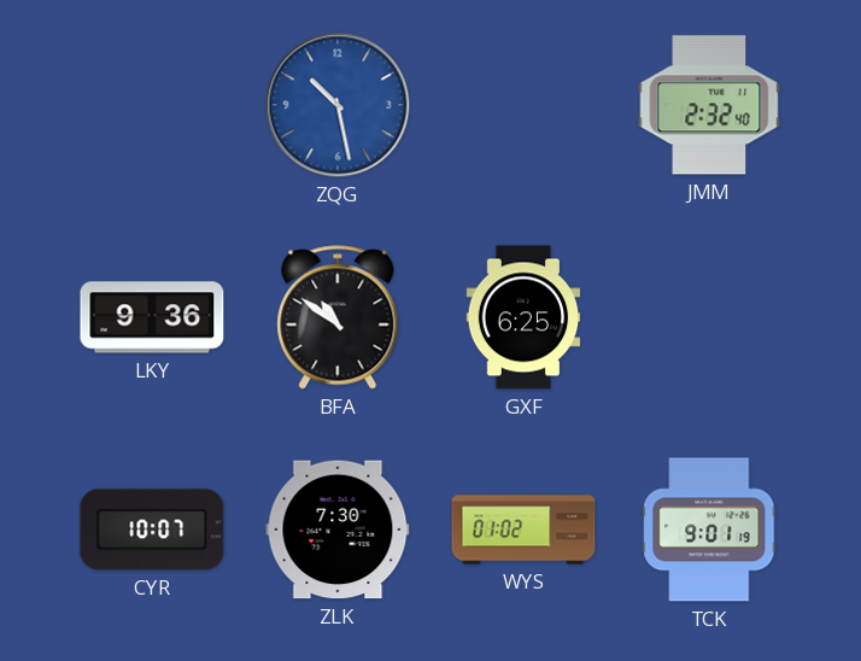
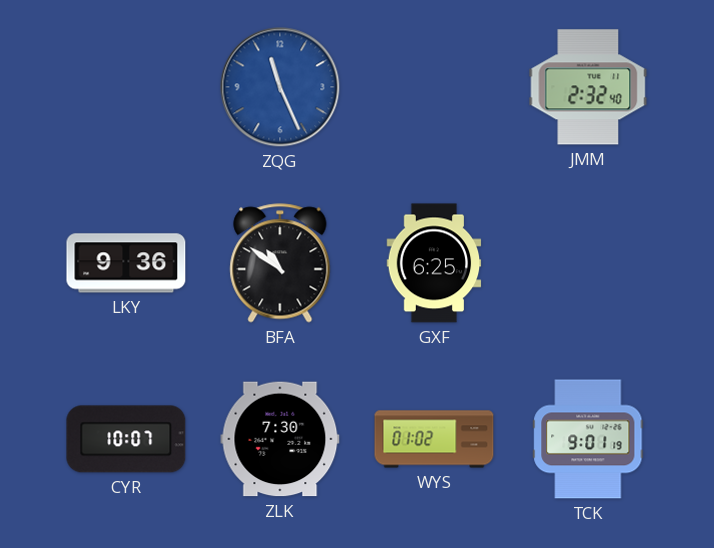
ZQG: 10:28 -> 11:26 (280, 87)
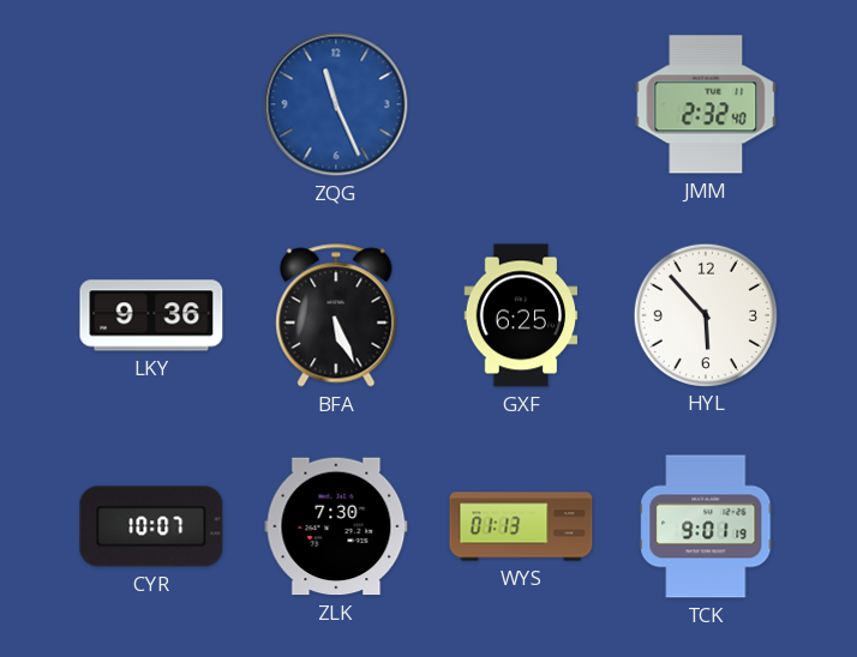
BFA: 10:51 -> 5:26 (336, 315)
HYL: none -> 5:53 (705, 314)
WYS: 01:02 -> 01:13 (521, 526)
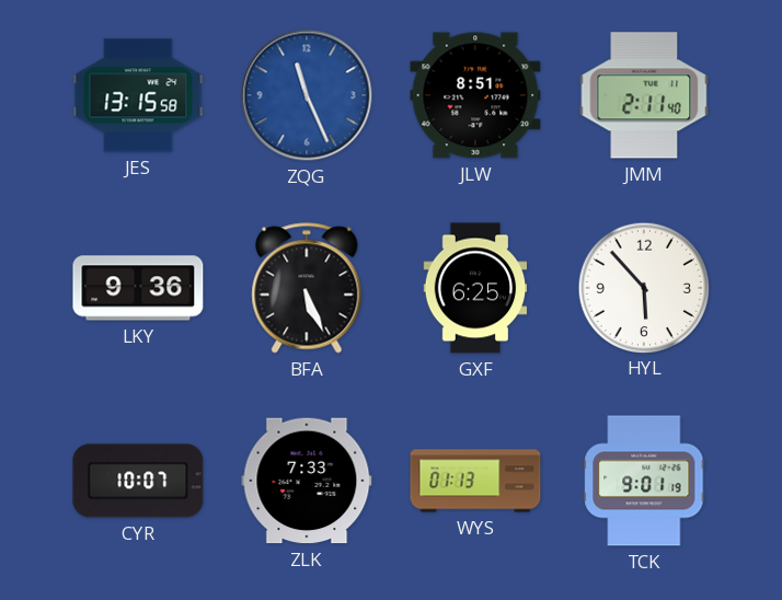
JES: none -> 13:15 (138, 95)
JLW: none -> 8:51 (475, 95)
JMM: 2:32 -> 2:11 (644, 95)
ZLK: 7:30 -> 7:33 (307, 481)
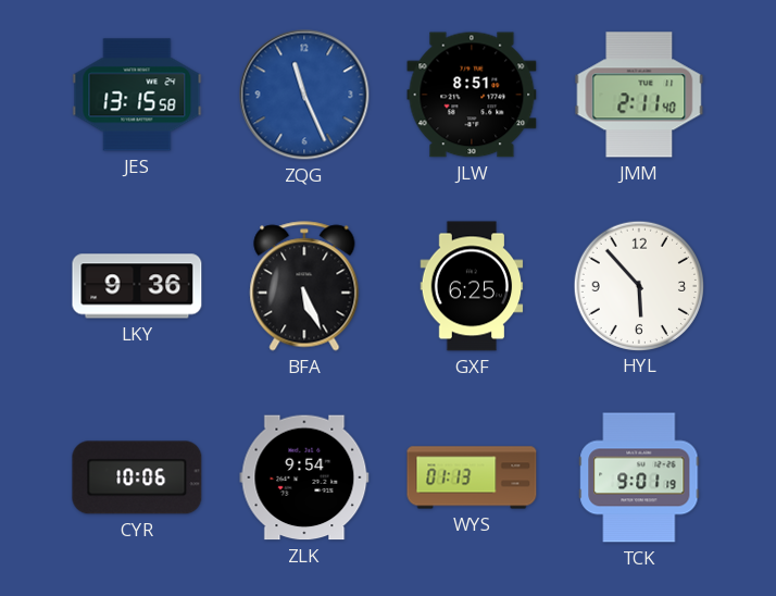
CYR: 10:07 -> 10:06 (137, 477)
ZLK: 7:33 -> 9:54 (304, 477)
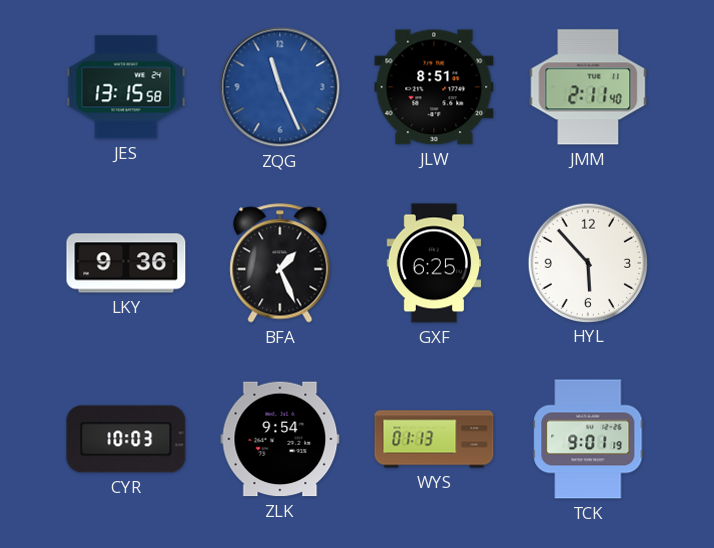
BFA: 5:26 -> 1:26 (280, 263)
CYR: 10:06 -> 10:03 (126, 439)
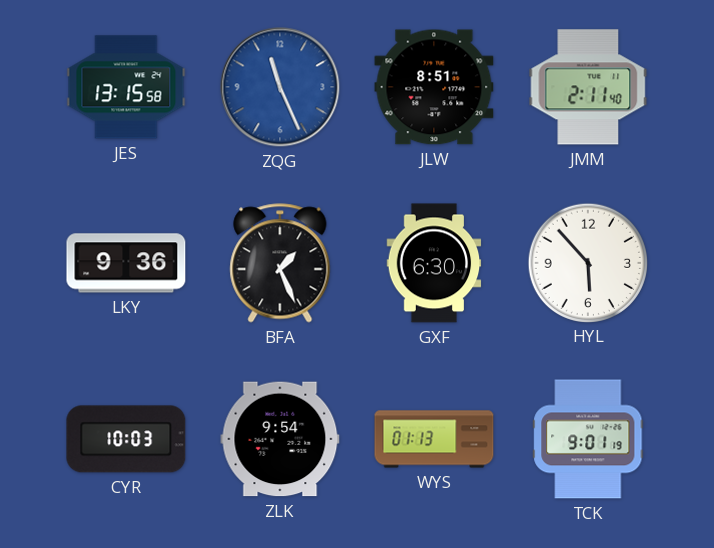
GXF: 6:25 -> 6:30 (434, 263)
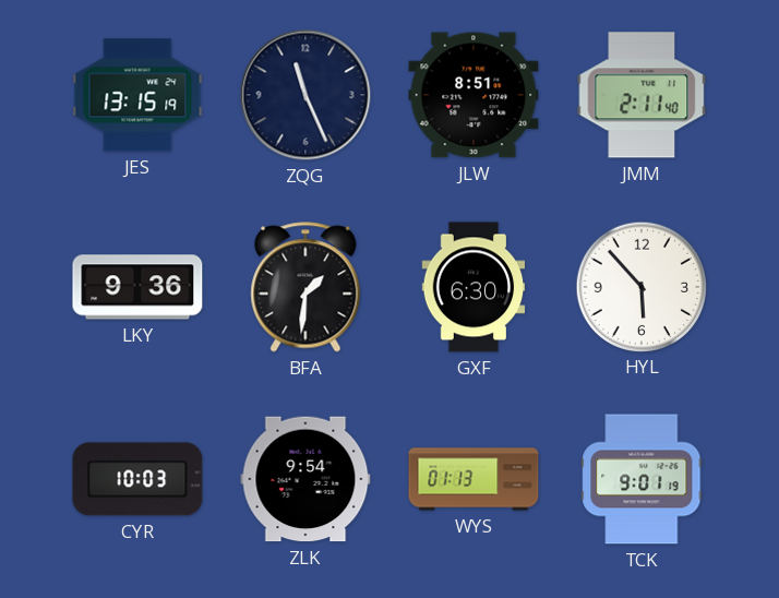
JES: 13:15:58 -> 13:15:19 (137, 95)
ZQG dial: blue -> navy (305, 95)
BFA: 1:26 -> 1:31 (305, 287)
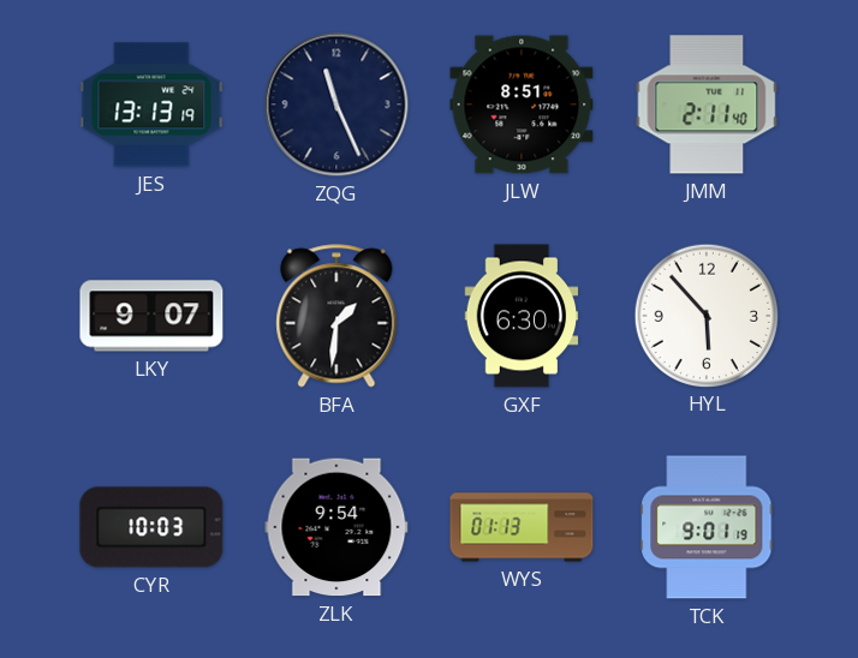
JES: 13:15 -> 13:13 (151, 104)
LKY: 9:36 -> 9:07 (151, 316)
